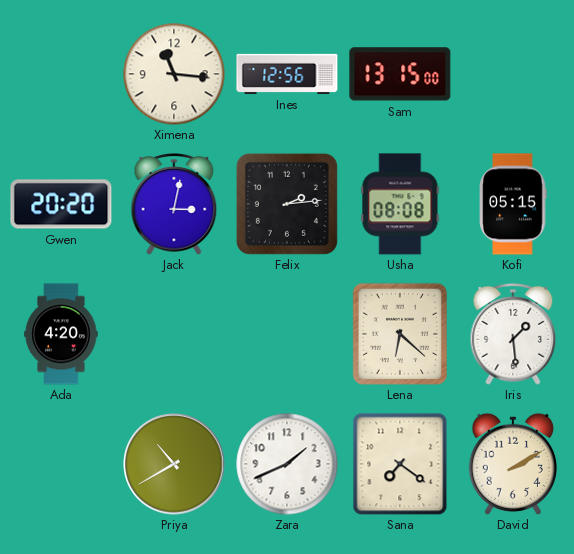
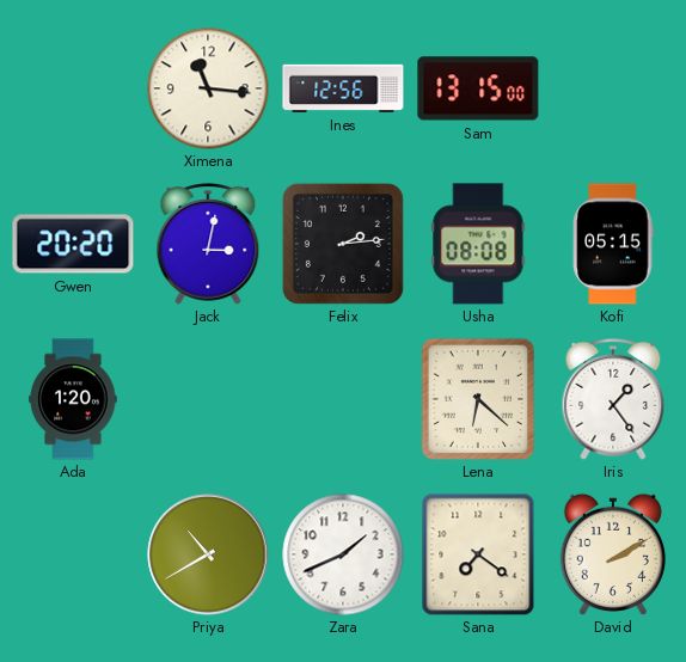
Ada: 4:20 -> 1:20 (73, 399)
Iris: 1:29 -> 1:24 (613, 400)
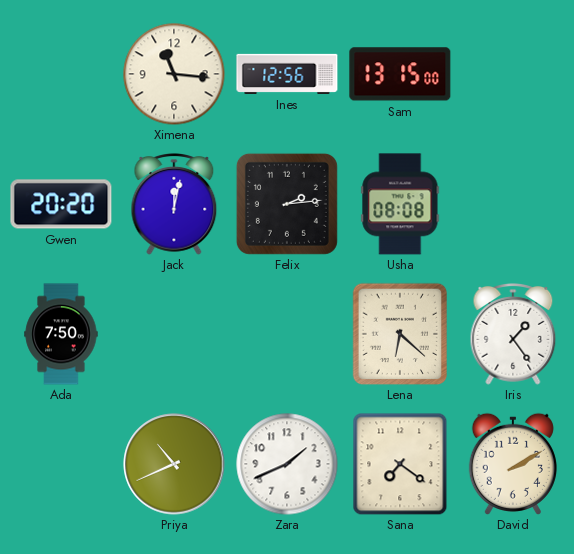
Jack: 3:02 -> 12:02 (174, 205)
Kofi: 05:15 -> none (613, 244)
Ada: 1:20 -> 7:50 (61, 334)
Priya: 10:40 -> 10:41 (174, 464)
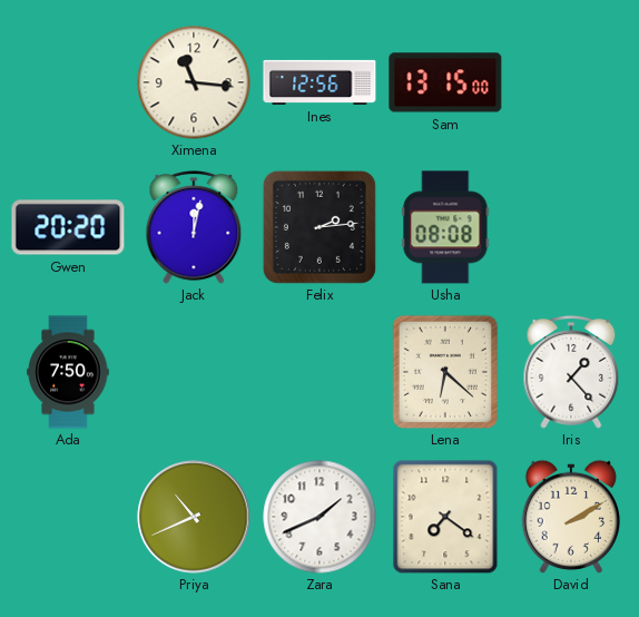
Iris: 1:24 -> 1:23 (571, 373)
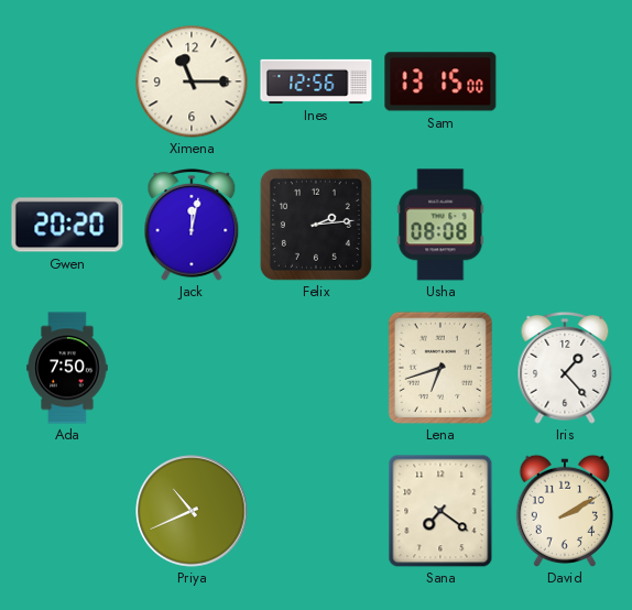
Ximena: 11:16 -> 11:15 (192, 81)
Lena: 6:22 -> 6:42 (439, 367)
Zara: 1:41 -> none (319, 517)
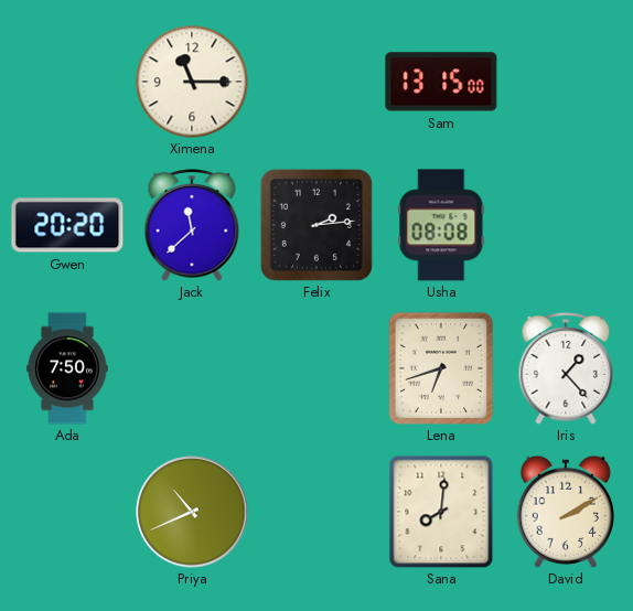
Ines: 12:56 -> none (316, 81)
Jack: 12:02 -> 11:38 (192, 226)
Sana: 7:21 -> 8:01 (441, 512)
